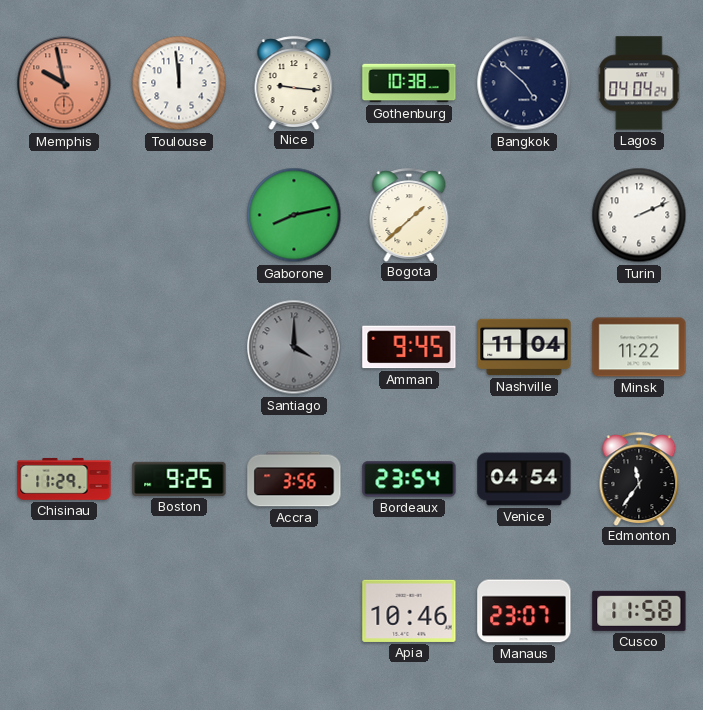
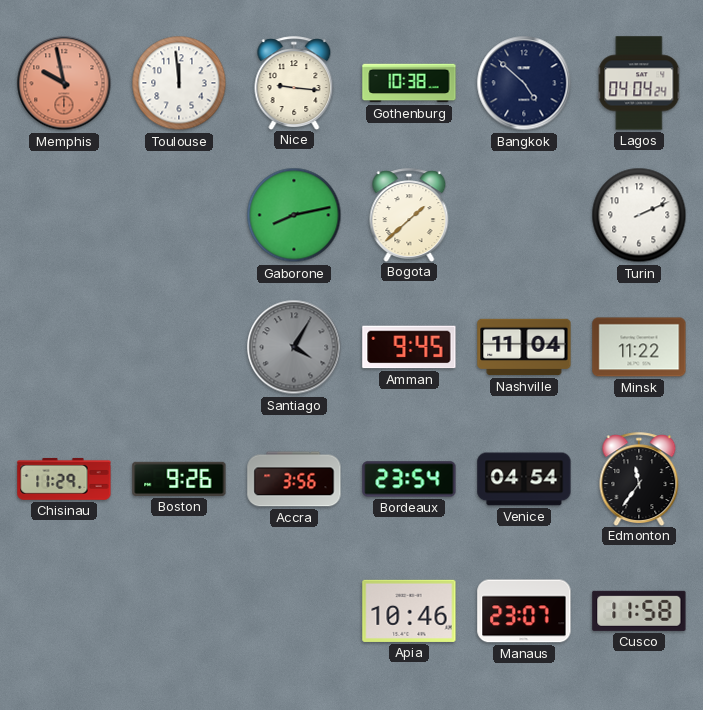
Santiago: 4:00 -> 4:05 (294, 347)
Boston: 9:25 -> 9:26 (179, 479)
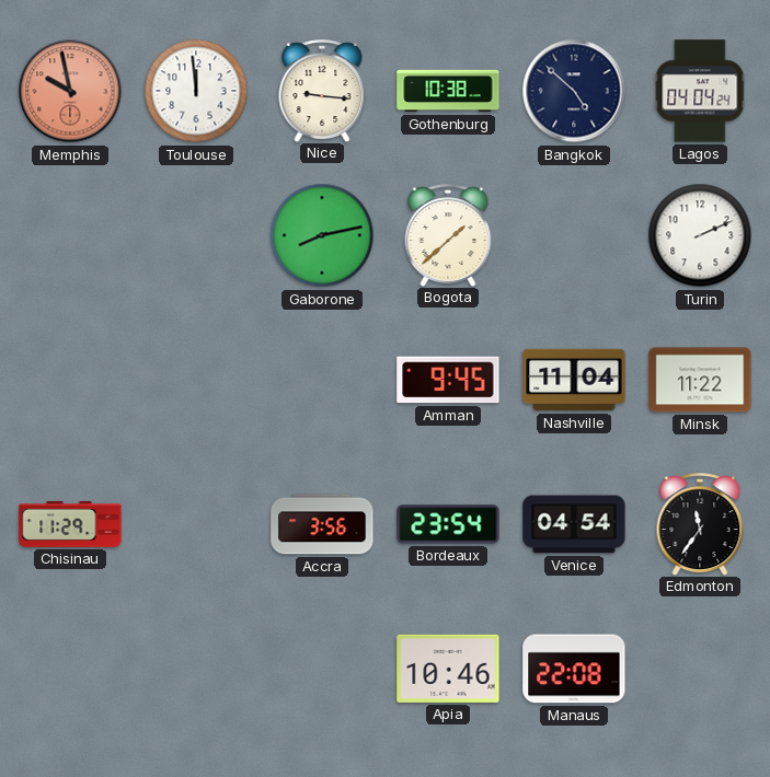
Santiago: 4:05 -> none (294, 347)
Boston: 9:26 -> none (179, 479)
Manaus: 23:07 -> 22:08 (574, 669)
Cusco: 11:58 -> none (639, 611)
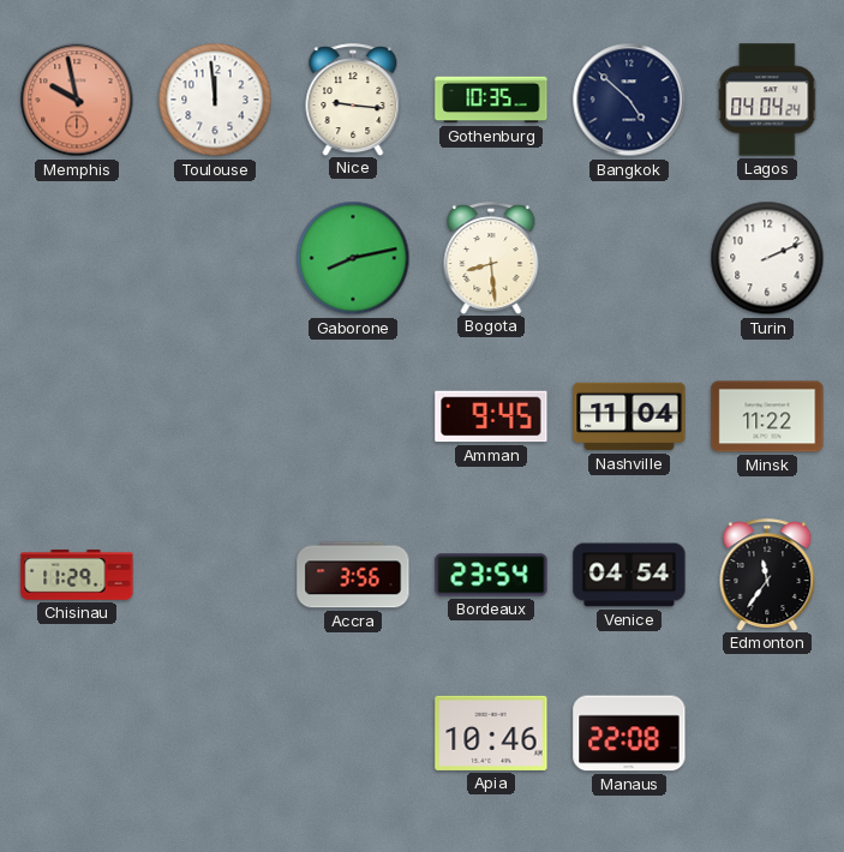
Gothenburg: 10:38 -> 10:35 (491, 100)
Bogota: 1:38 -> 8:29 (491, 258)
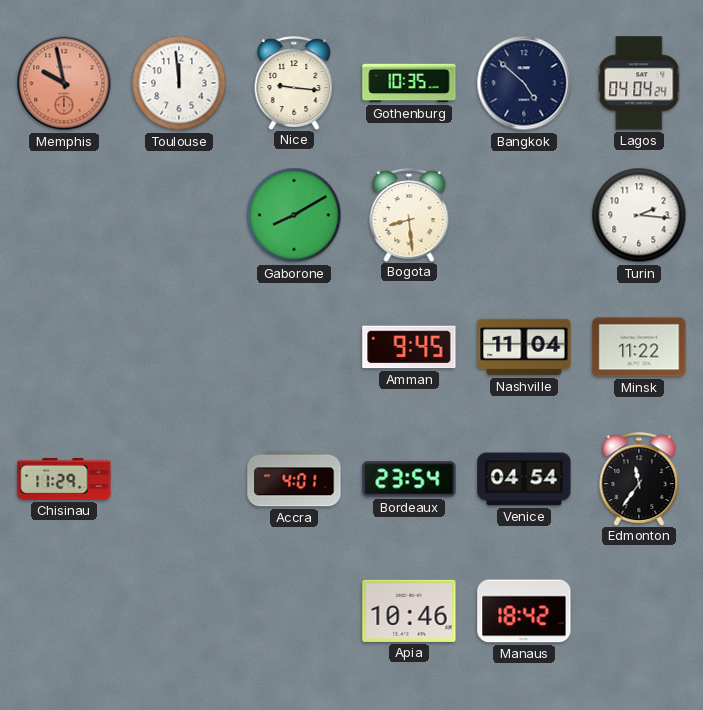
Gaborone: 8:13 -> 8:10 (294, 215)
Turin: 2:11 -> 2:16 (639, 215)
Accra: 3:56 -> 4:01 (294, 479)
Manaus: 22:08 -> 18:42 (524, 611)
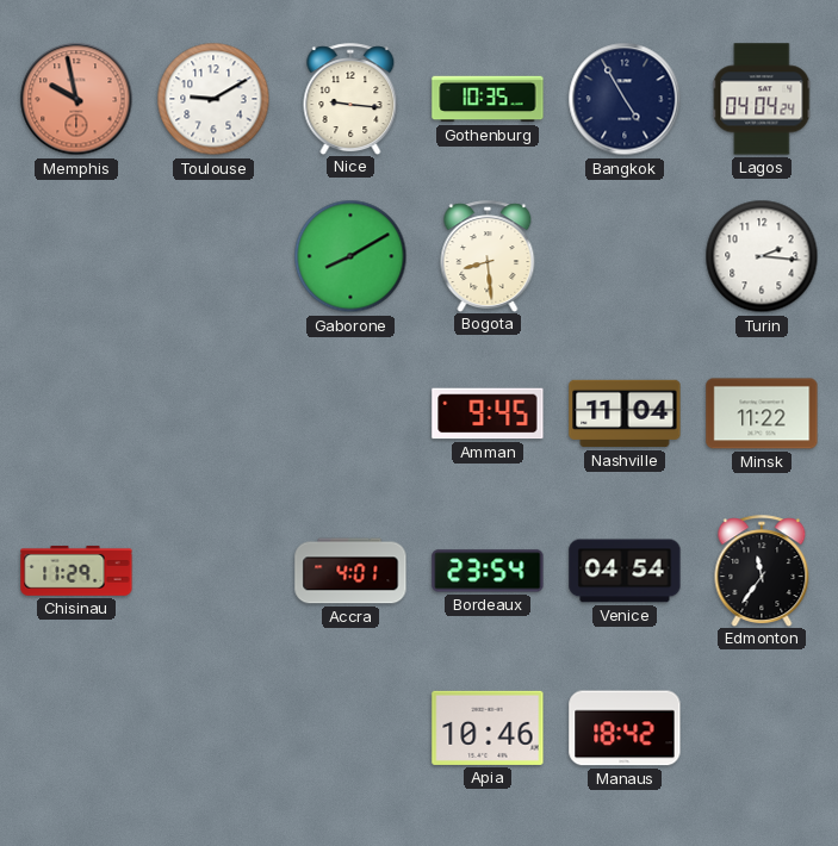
Toulouse: 11:59 -> 9:10 (213, 99)
Bangkok: 4:52 -> 4:55 (625, 99)
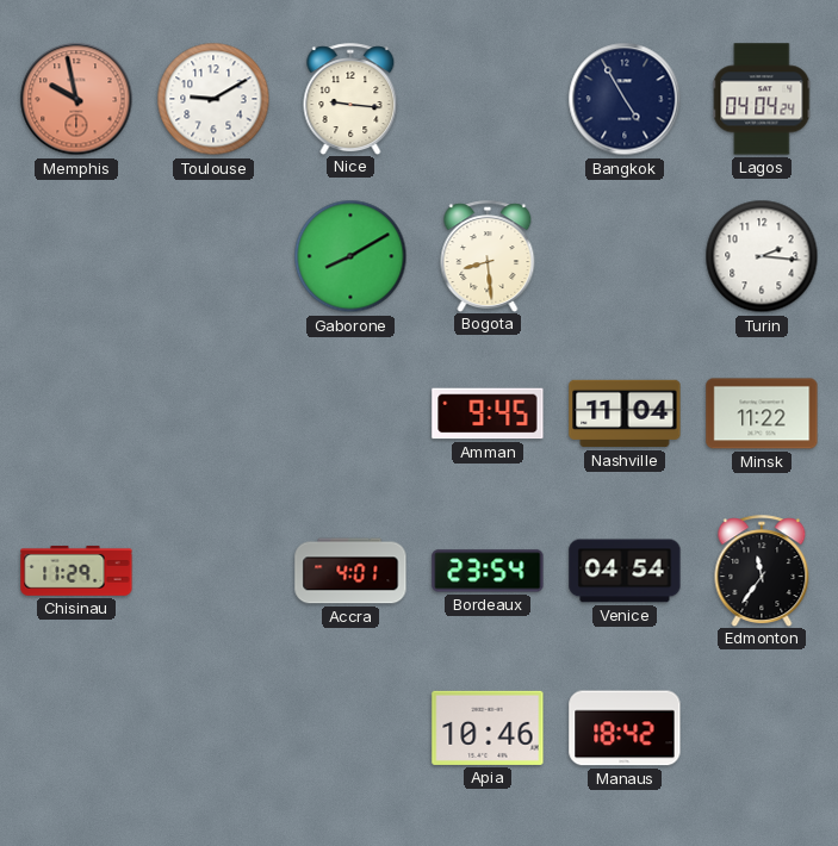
Gothenburg: 10:35 -> none (488, 99)
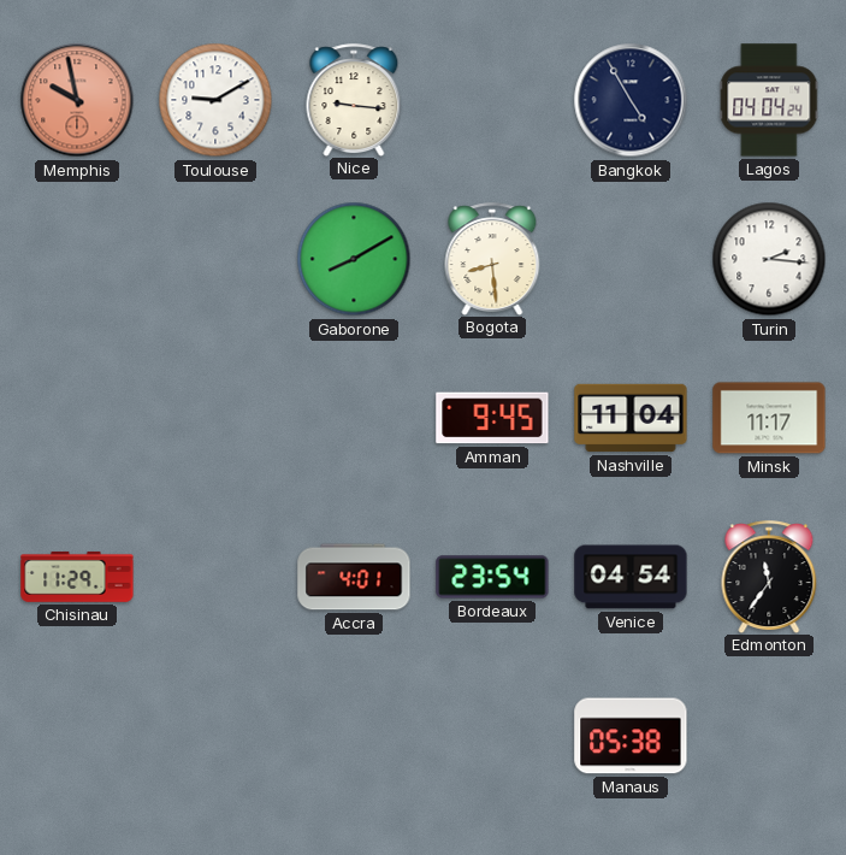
Minsk: 11:22 -> 11:17 (769, 418)
Apia: 10:46 -> none (488, 728)
Manaus: 18:42 -> 05:38 (631, 736)
